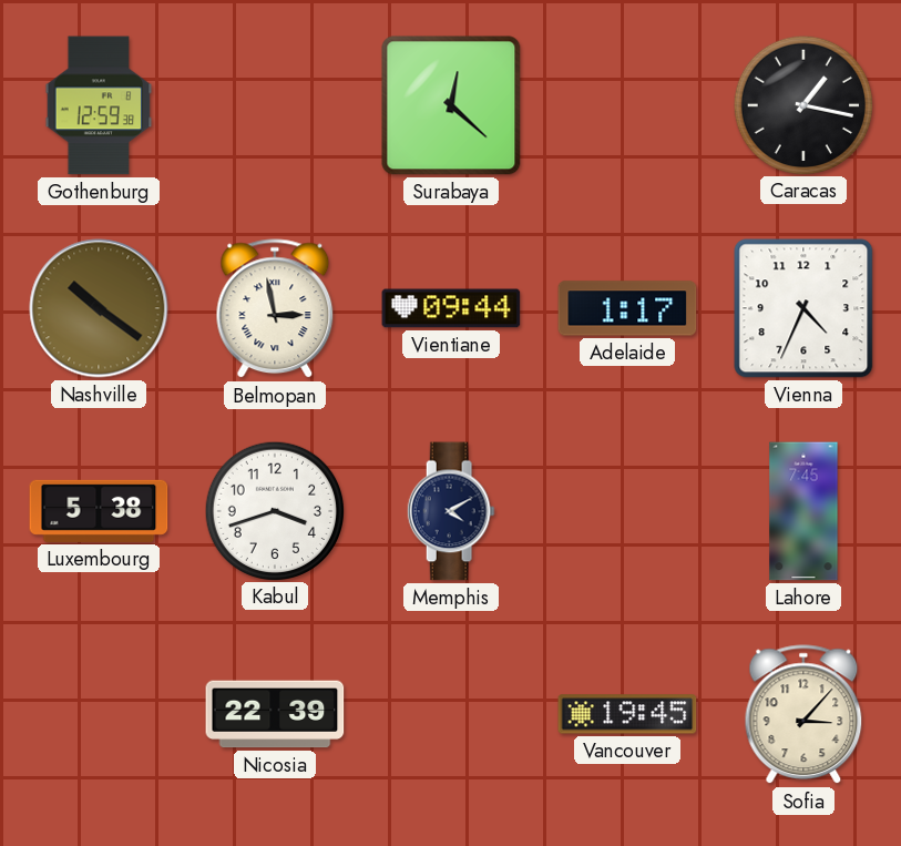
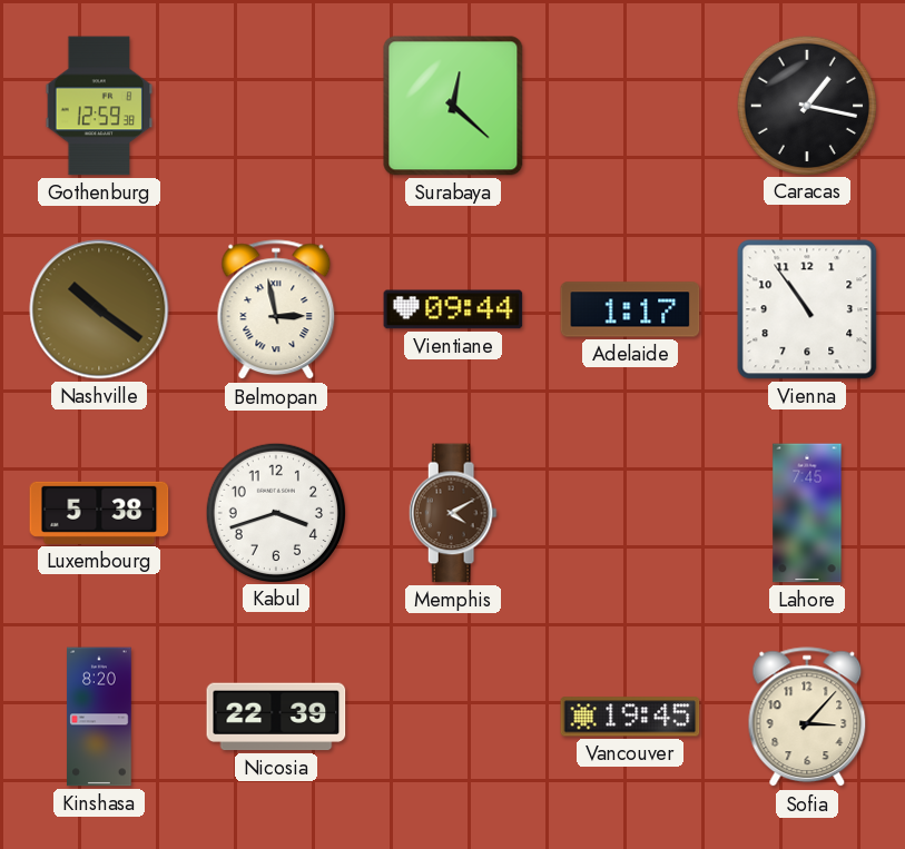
Vienna: 4:34 -> 10:54 (807, 309)
Memphis dial: navy -> brown (453, 513)
Kinshasa: none -> 8:20 (99, 717)
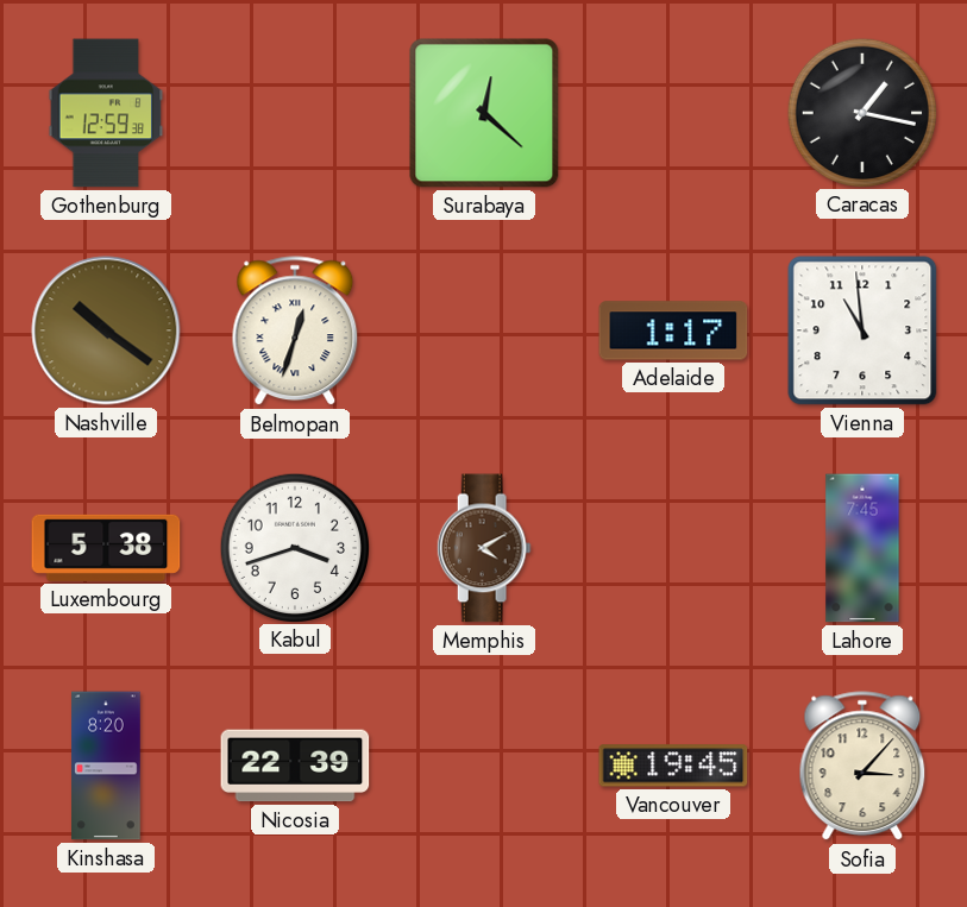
Belmopan: 2:58 -> 12:33 (295, 332)
Vientiane: 09:44 -> none (453, 309)
Vienna: 10:54 -> 10:59 (862, 330)
